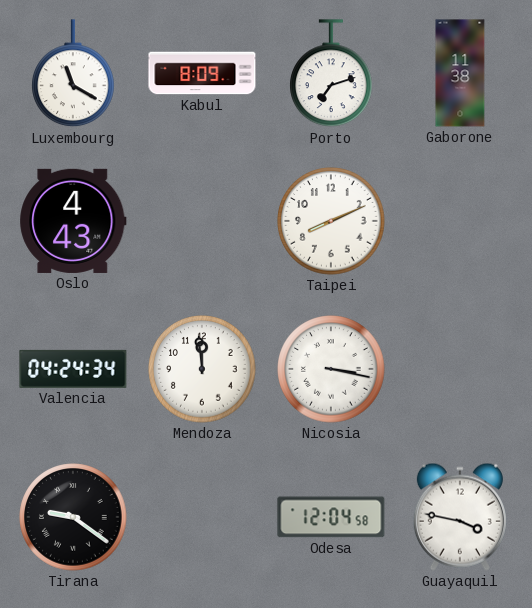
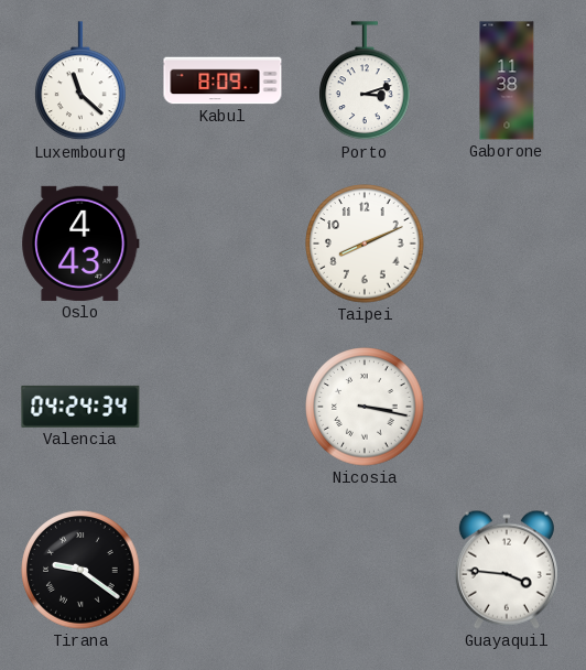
Luxembourg: 11:20 -> 11:22 (80, 82)
Porto: 7:12 -> 3:12 (365, 82)
Mendoza: 11:59 -> none (202, 369)
Odesa: 12:04 -> none (331, 517)
Guayaquil: 3:47 -> 3:46 (507, 570)
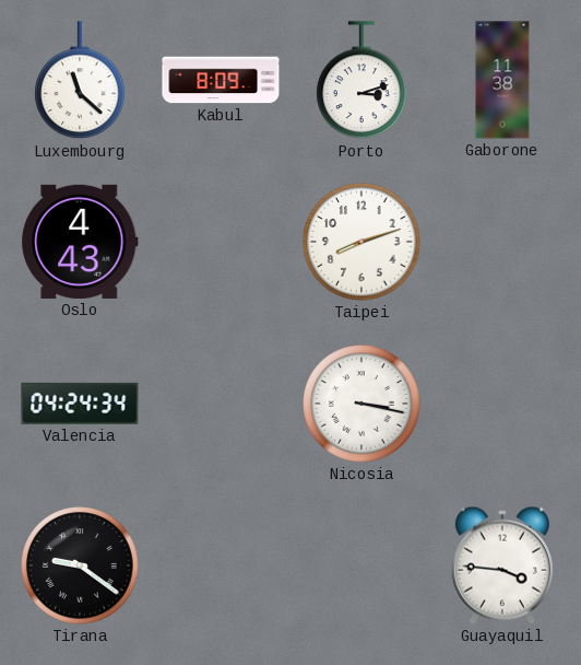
Taipei: 8:11 -> 8:12 (361, 242)
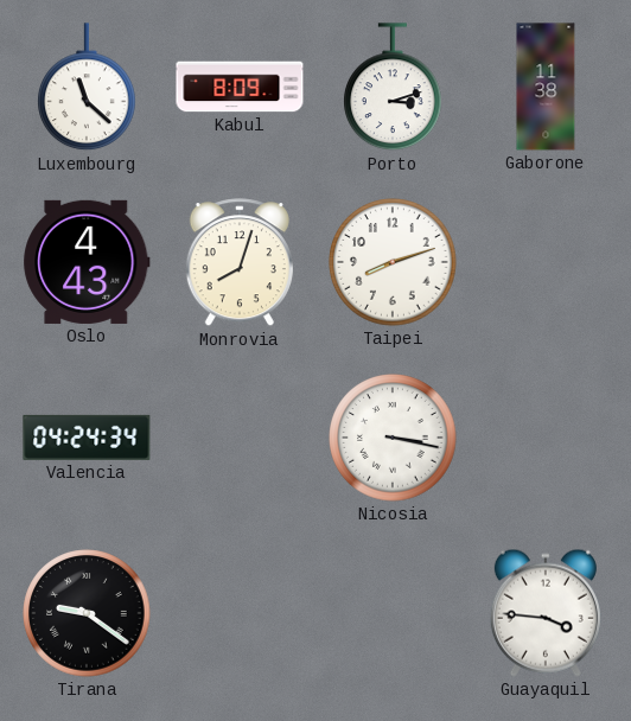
Monrovia: none -> 8:03 (240, 263)
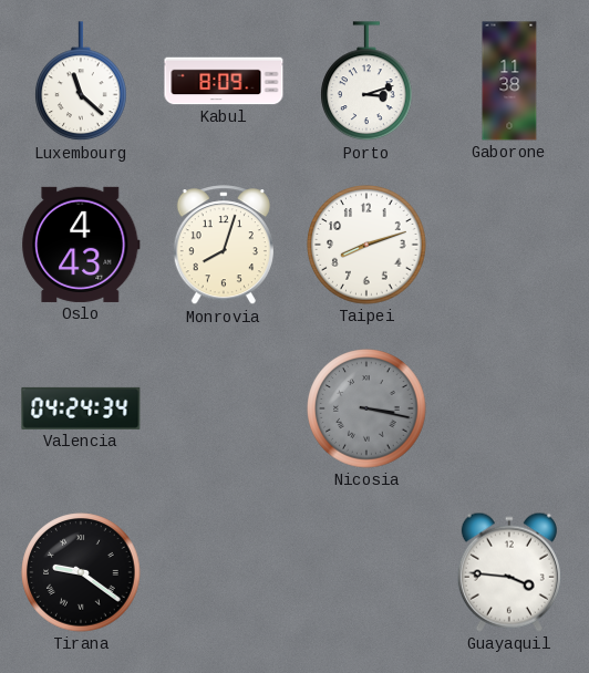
Nicosia dial: white -> grey (366, 408)
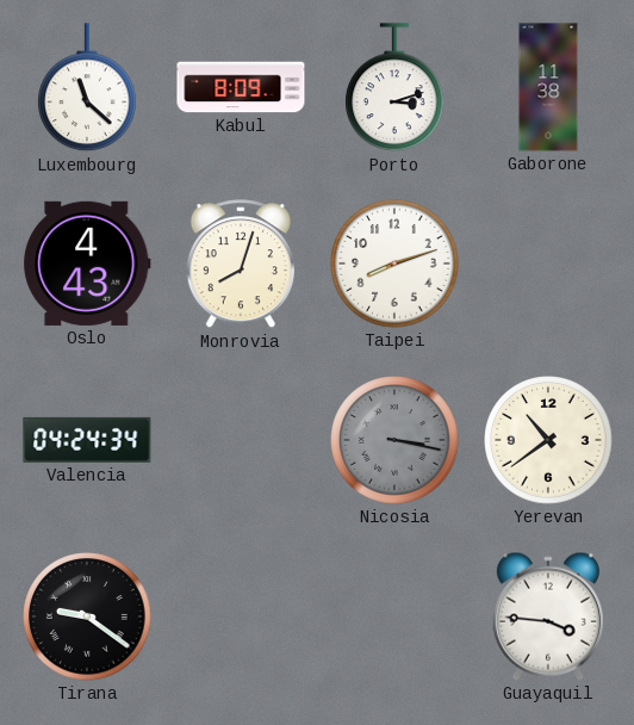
Yerevan: none -> 10:39 (548, 440)
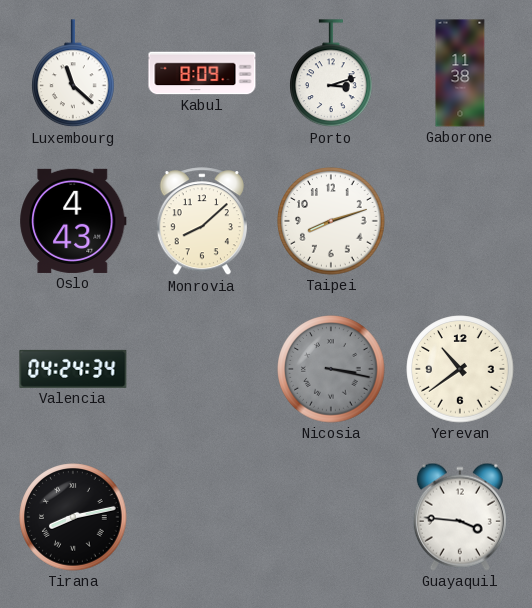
Monrovia: 8:03 -> 8:08 (202, 222)
Tirana: 9:21 -> 8:13 (73, 517)
